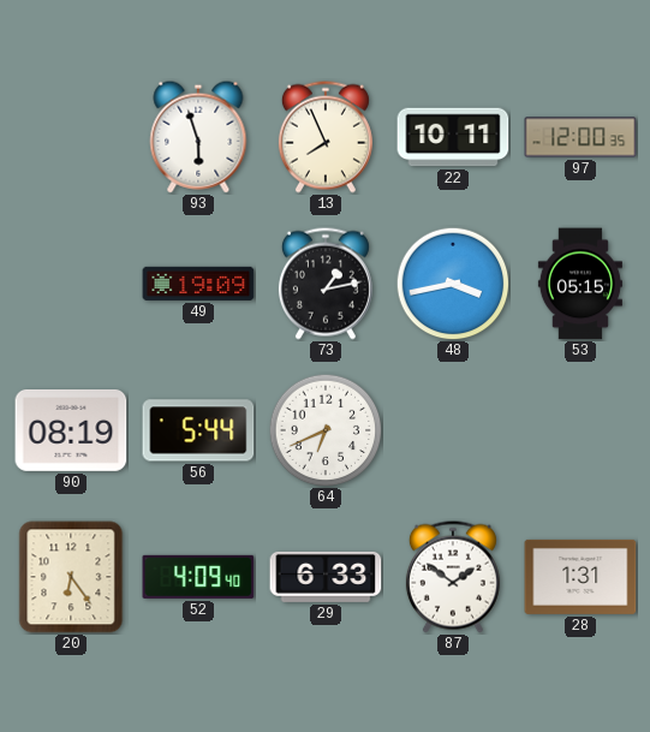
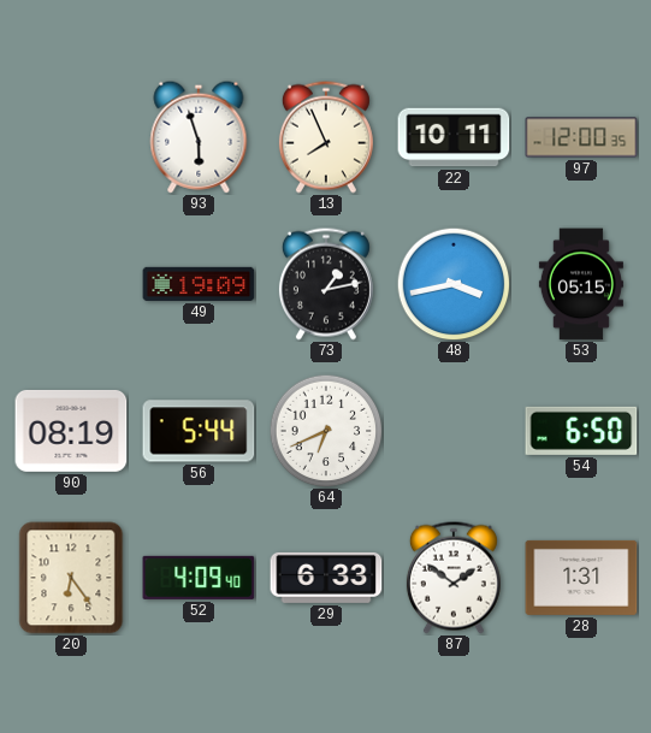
54: none -> 6:50 (581, 431)
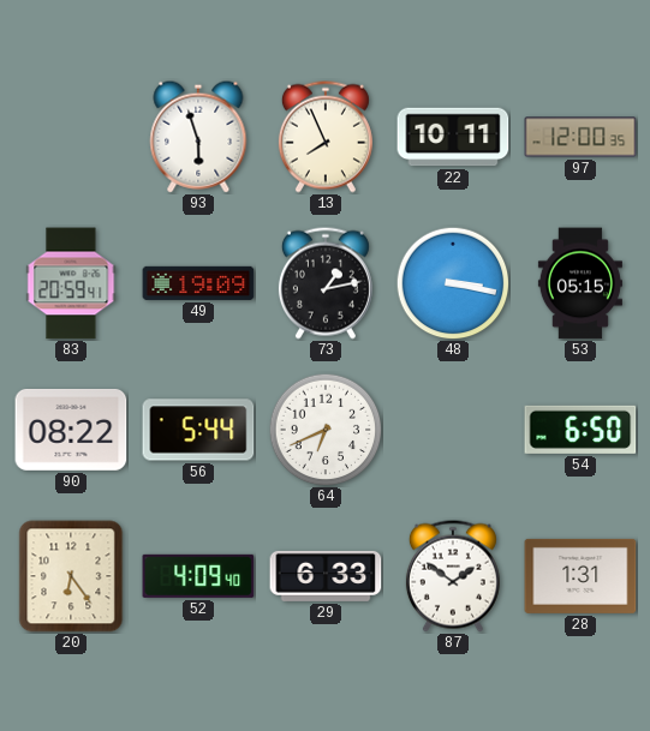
83: none -> 20:59 (71, 283)
48: 3:43 -> 3:17 (453, 283)
90: 08:19 -> 08:22 (71, 430)
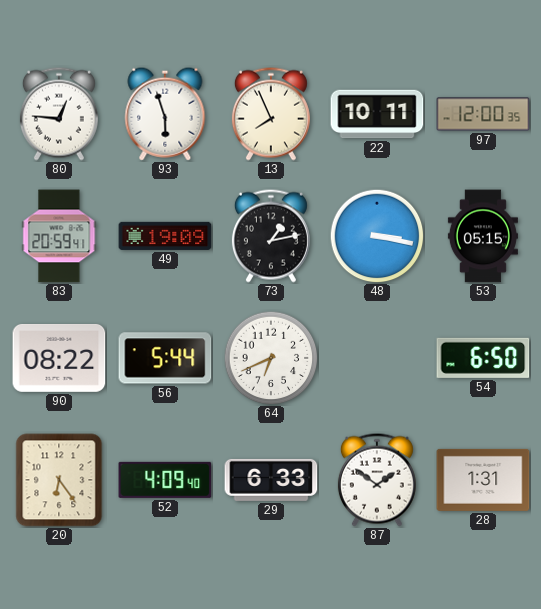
80: none -> 12:46 (59, 114)
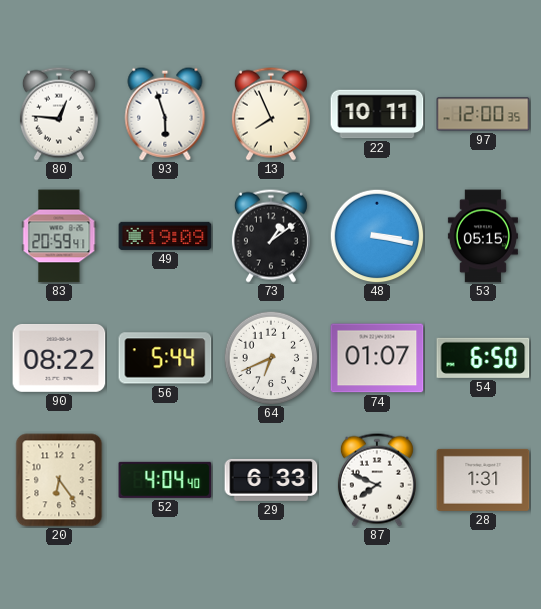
73: 1:13 -> 1:09 (271, 236)
74: none -> 01:07 (377, 358)
52: 4:09 -> 4:04 (165, 480)
87: 1:51 -> 7:49 (377, 480)
